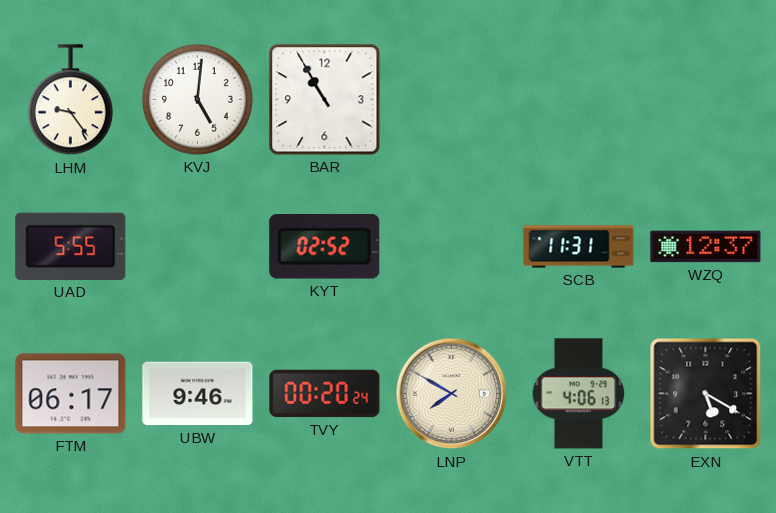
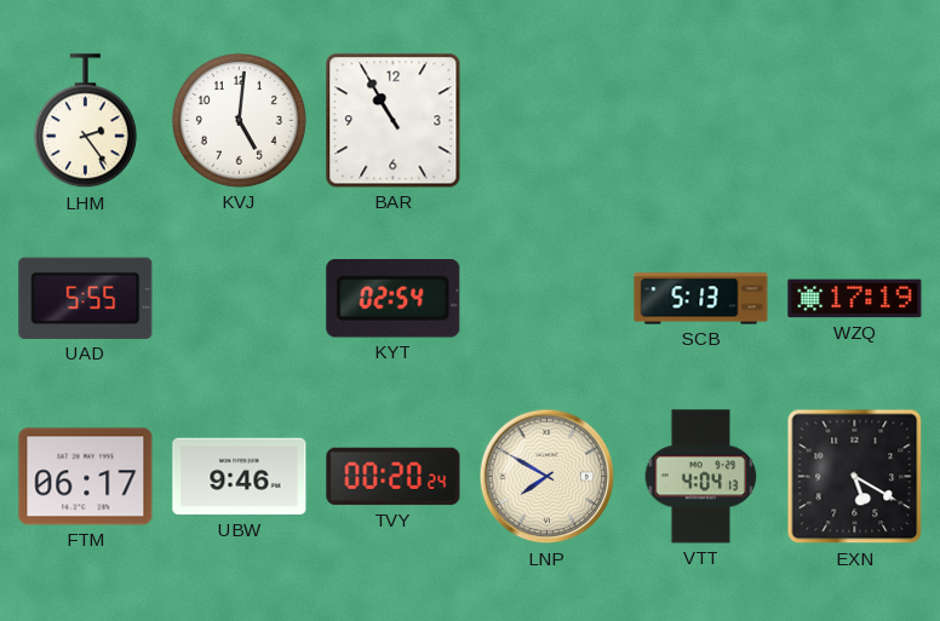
LHM: 9:24 -> 2:24 (85, 121)
KYT: 02:52 -> 02:54 (394, 299)
SCB: 11:31 -> 5:13 (701, 299)
WZQ: 12:37 -> 17:19 (855, 299)
VTT: 4:06 -> 4:04 (701, 477)
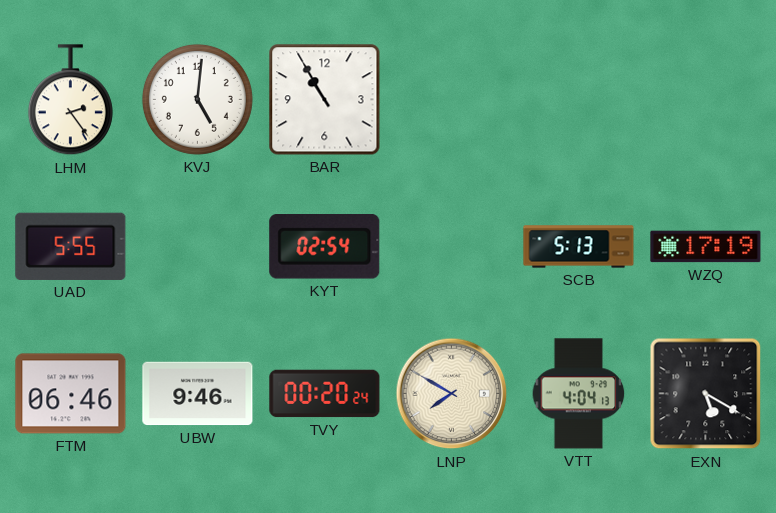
FTM: 06:17 -> 06:46 (71, 394)
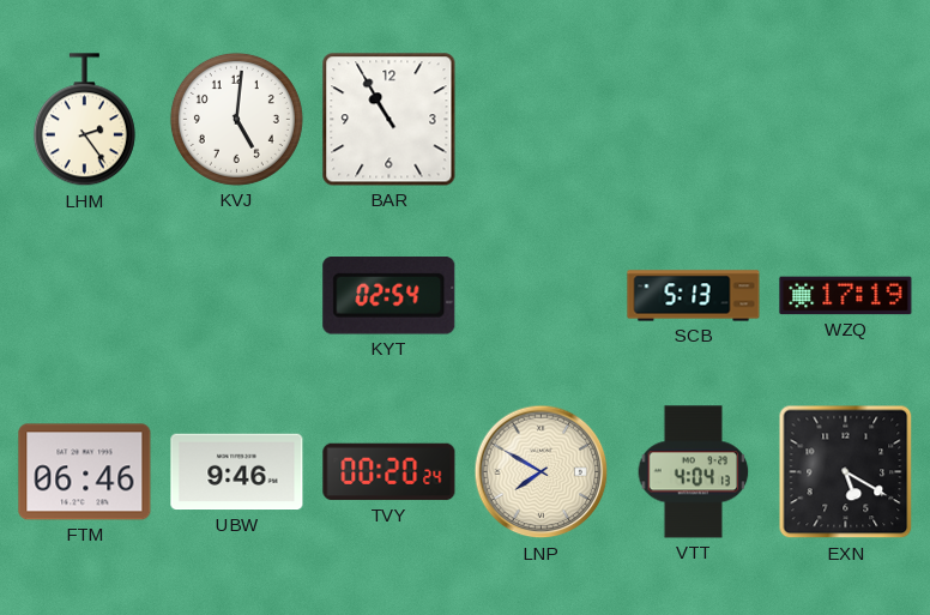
UAD: 5:55 -> none (71, 246)
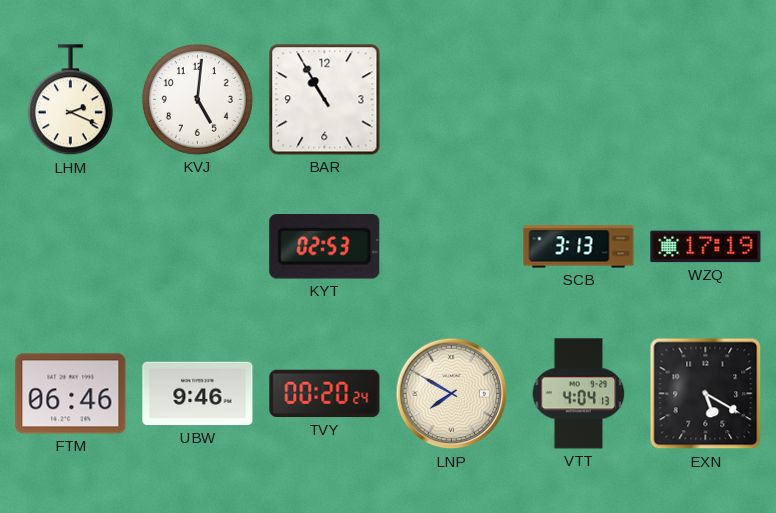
LHM: 2:24 -> 2:19 (70, 100)
KYT: 02:54 -> 02:53 (325, 247)
SCB: 5:13 -> 3:13 (579, 247)
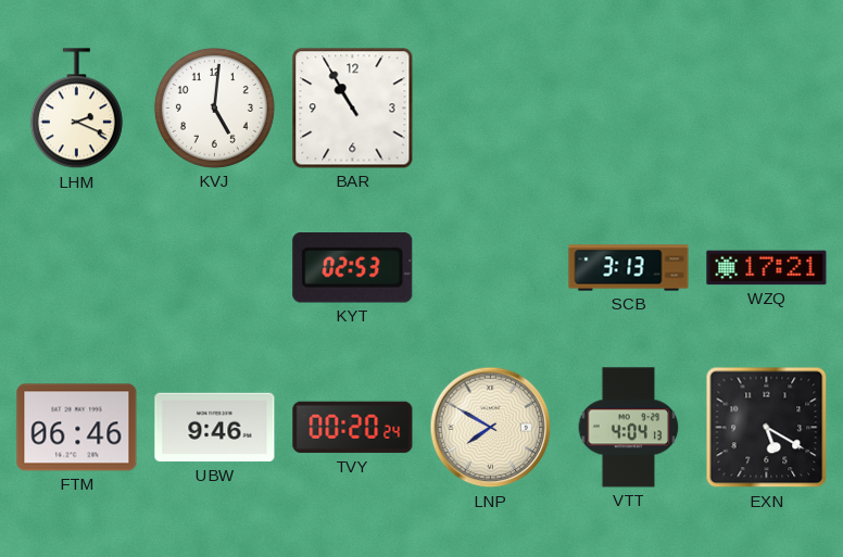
WZQ: 17:19 -> 17:21 (767, 268)
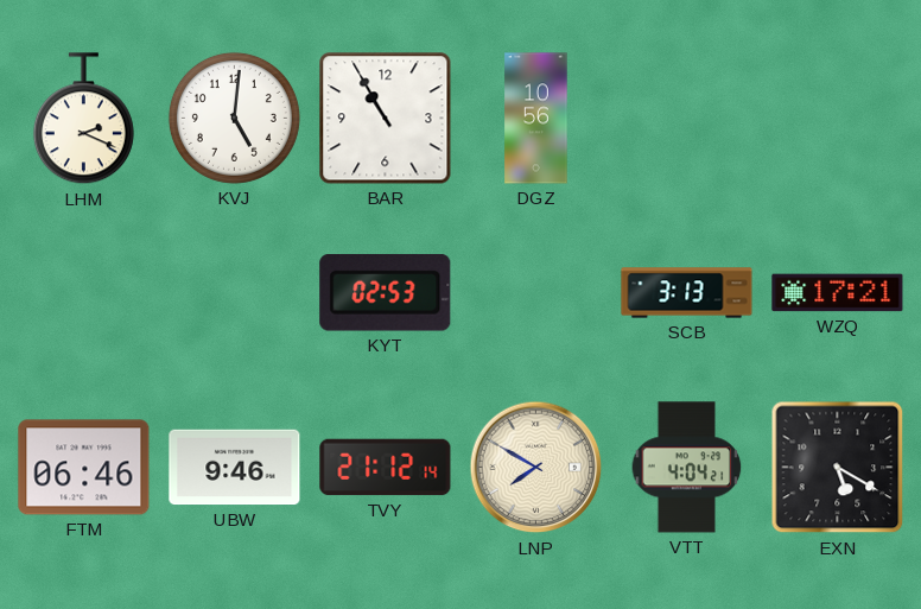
DGZ: none -> 10:56 (536, 119)
TVY: 00:20 -> 21:12 (386, 468)
VTT: 4:04:13 -> 4:04:21 (687, 468)
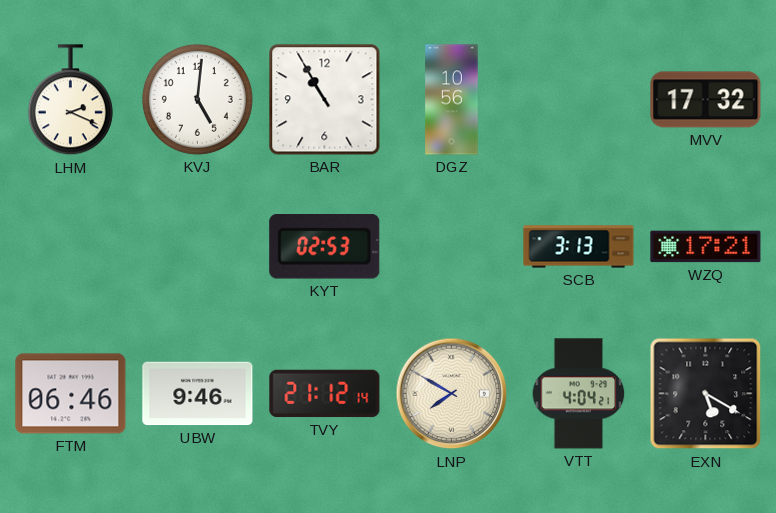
MVV: none -> 17:32 (706, 100)
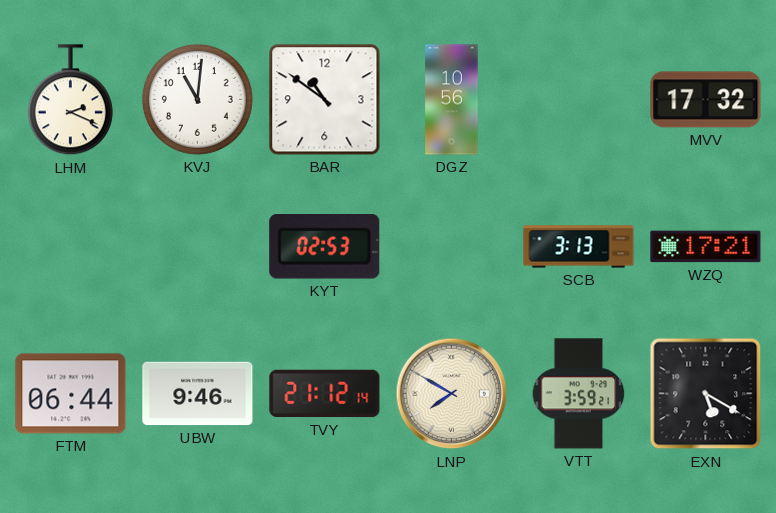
KVJ: 5:01 -> 11:01 (197, 99)
BAR: 10:55 -> 10:51 (325, 100)
FTM: 06:46 -> 06:44 (71, 394)
VTT: 4:04 -> 3:59 (579, 394)
